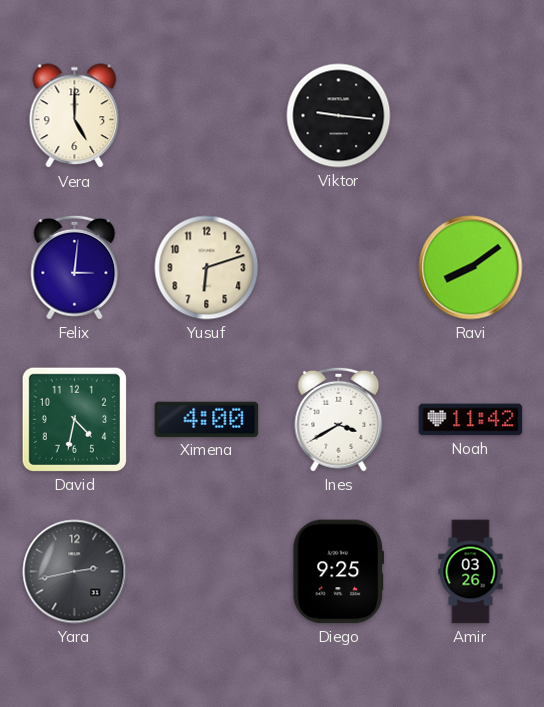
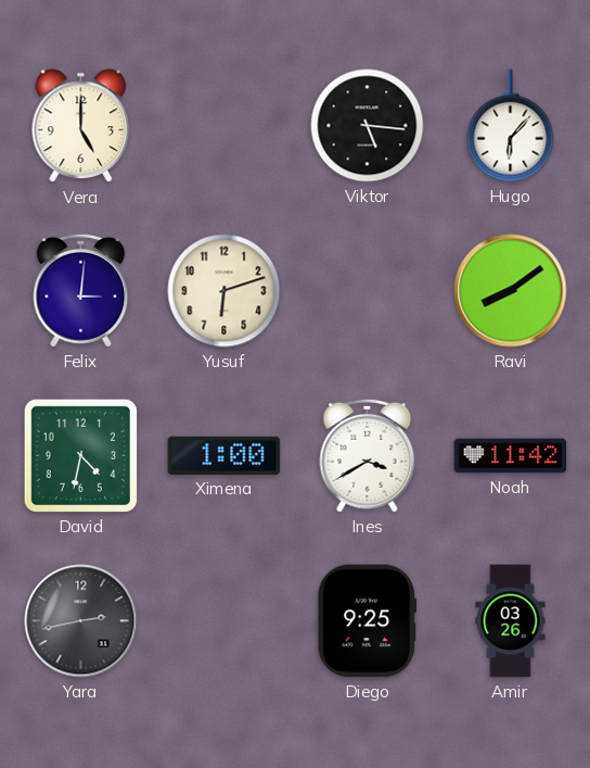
Viktor: 9:16 -> 5:16 (368, 126)
Hugo: none -> 6:07 (511, 126)
Ximena: 4:00 -> 1:00 (225, 455)
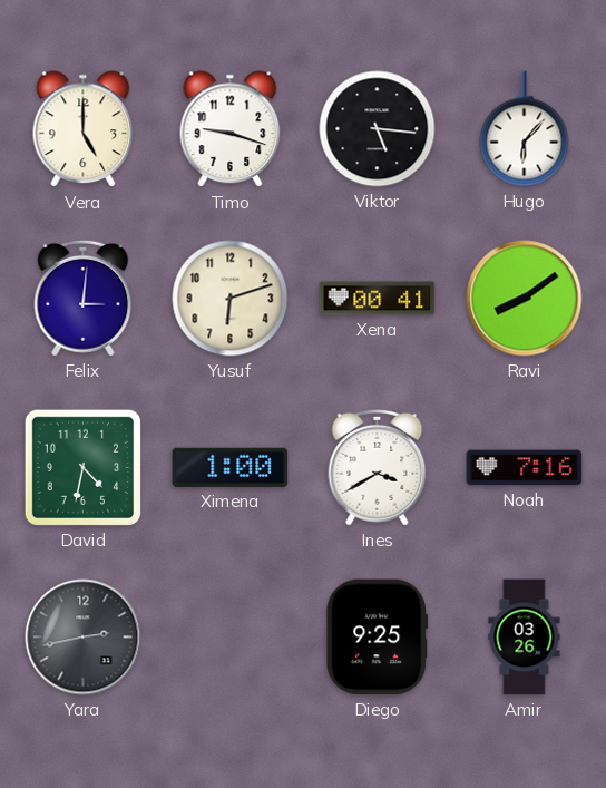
Timo: none -> 9:18 (231, 129)
Xena: none -> 00:41 (378, 299)
Noah: 11:42 -> 7:16 (525, 468)
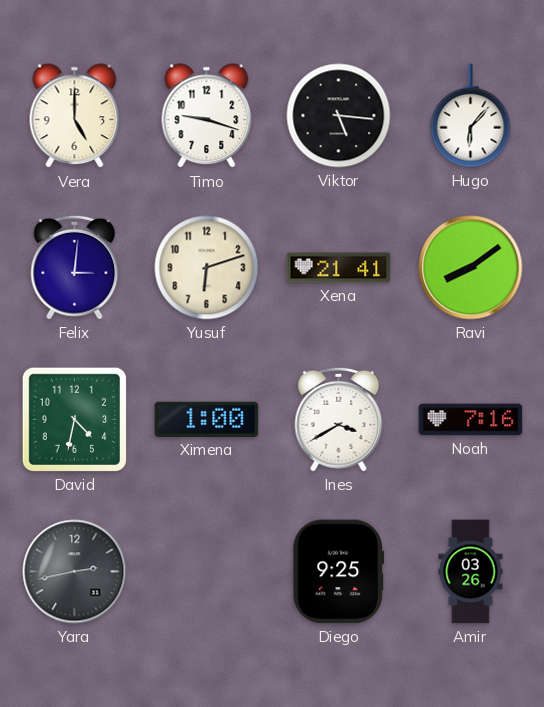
Xena: 00:41 -> 21:41 (339, 268)
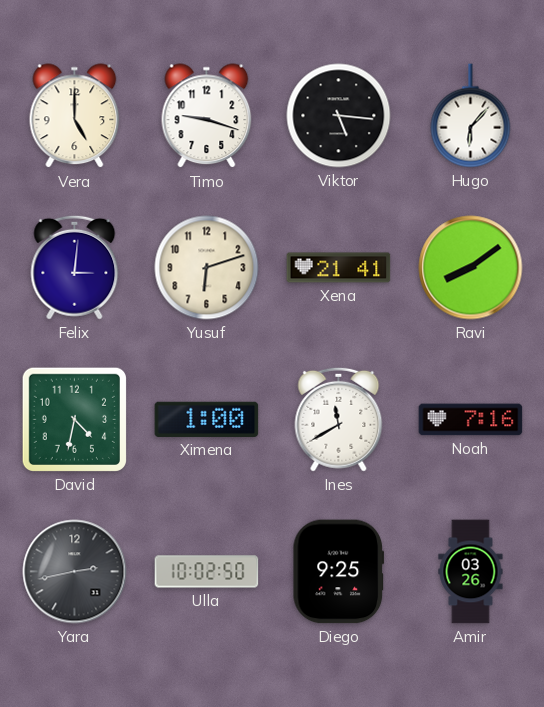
Ines: 3:40 -> 11:40 (339, 419)
Ulla: none -> 10:02 (207, 572)
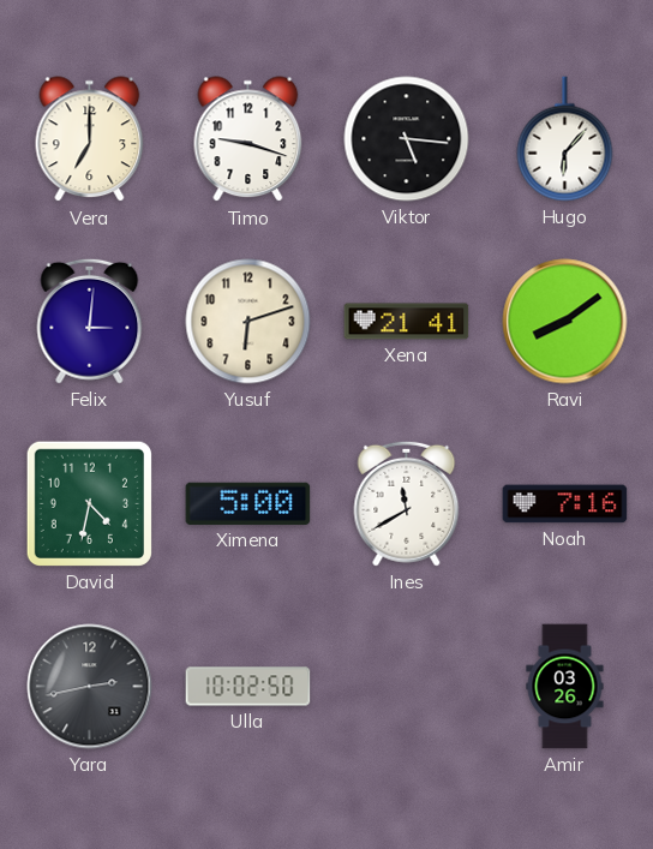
Vera: 5:00 -> 7:00 (90, 139)
Ximena: 1:00 -> 5:00 (248, 503)
Diego: 9:25 -> none (339, 572)
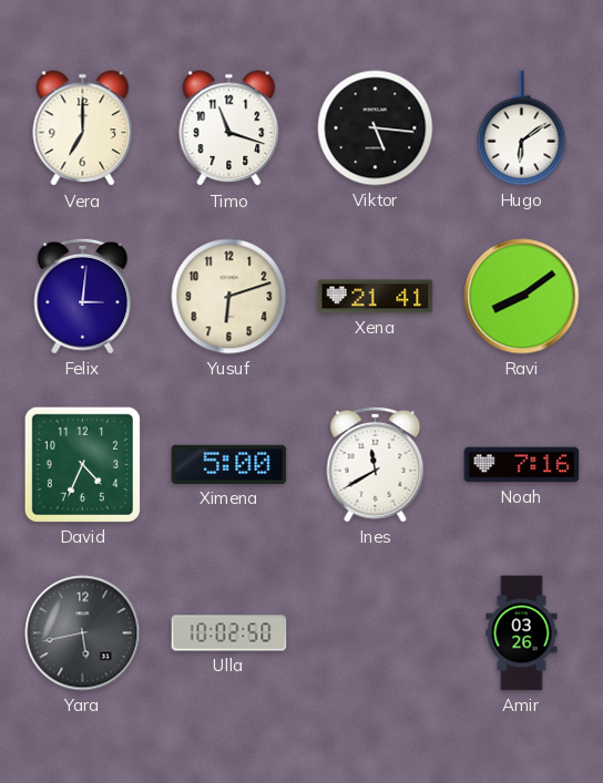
Timo: 9:18 -> 11:18 (229, 128)
Hugo: 6:07 -> 6:09 (522, 128)
David: 4:32 -> 4:34 (82, 464)
Yara: 2:43 -> 5:43 (83, 633)
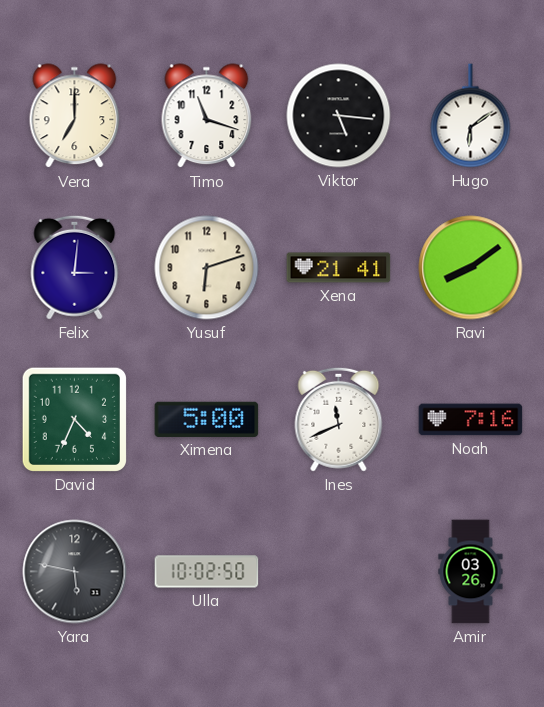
Ines: 11:40 -> 11:41 (339, 419)
Yara: 5:43 -> 5:47 (75, 572)
